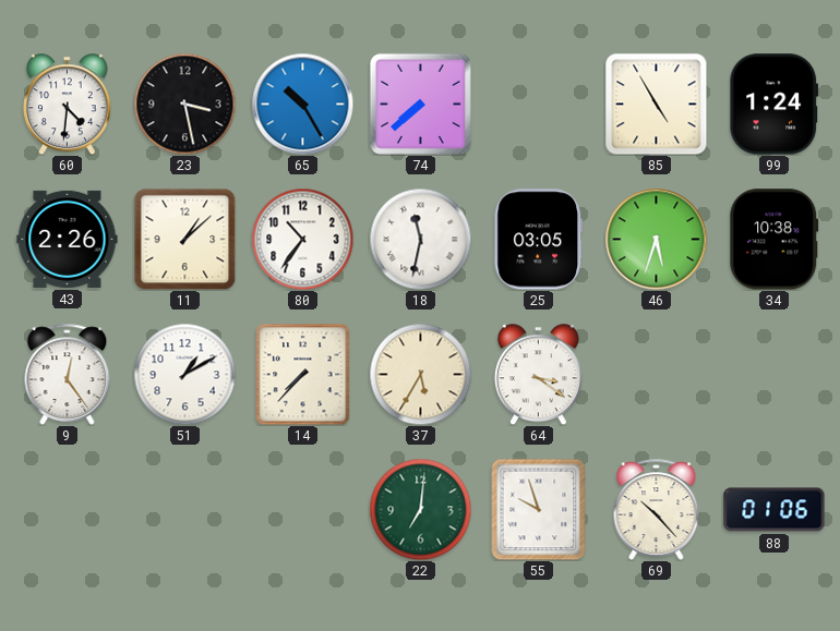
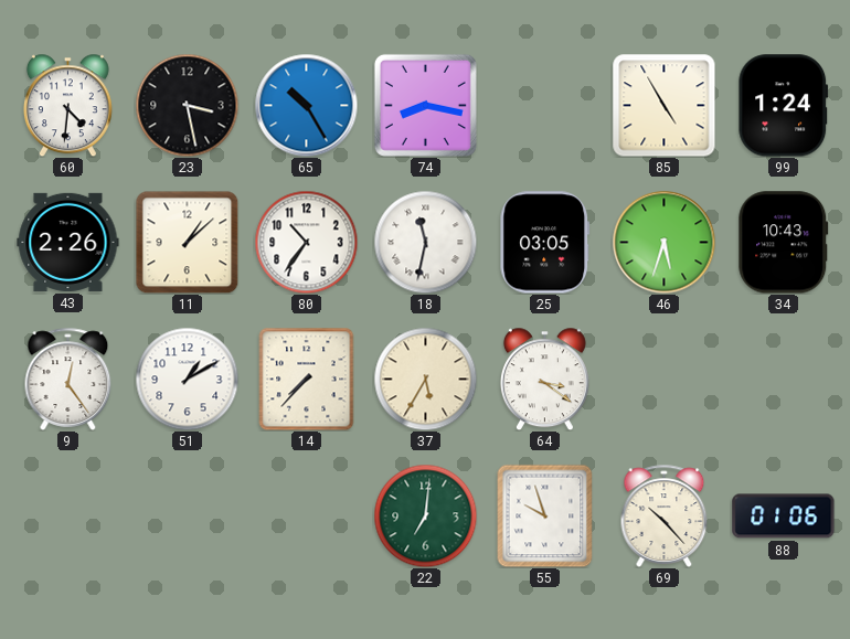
74: 7:38 -> 8:17 (425, 105)
34: 10:38 -> 10:43 (784, 243)
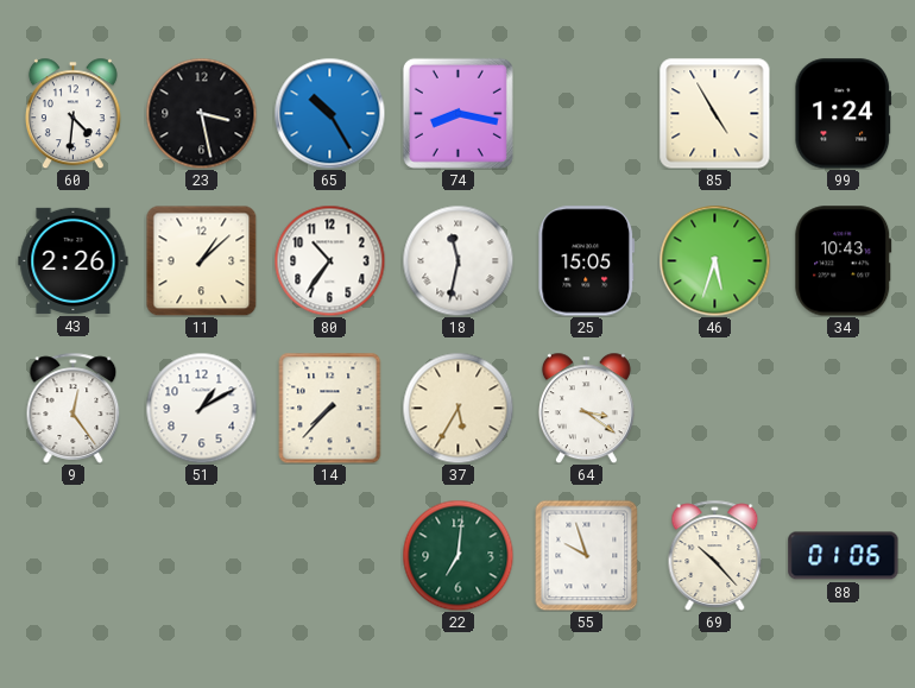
25: 03:05 -> 15:05 (587, 261)
